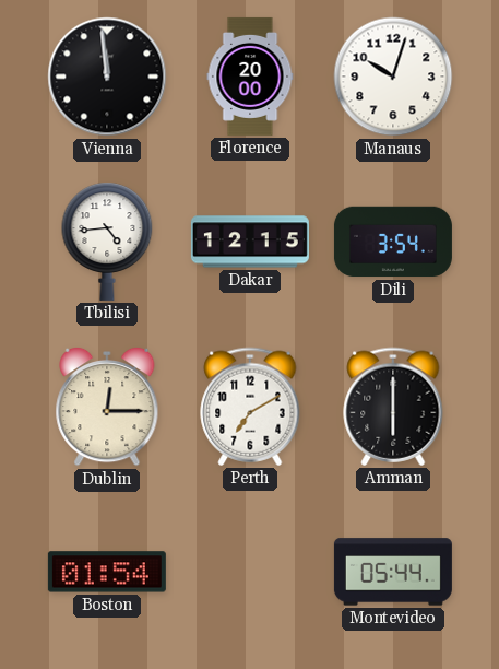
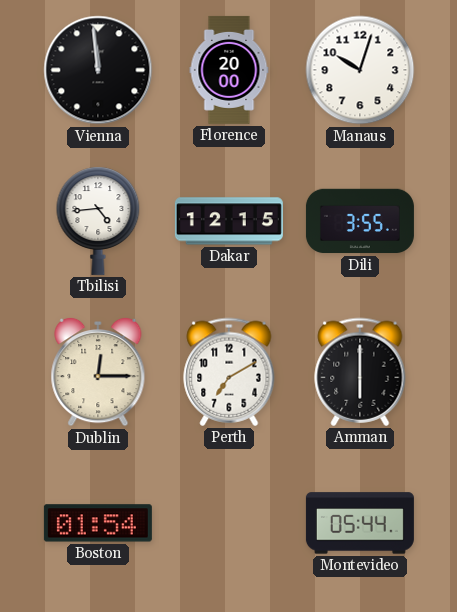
Dili: 3:54 -> 3:55 (360, 221)
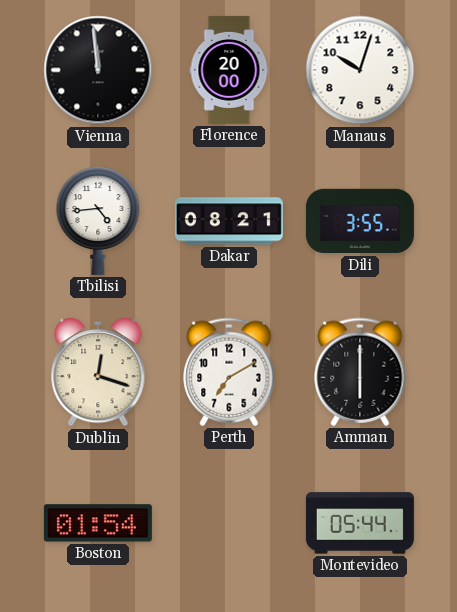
Dakar: 12:15 -> 08:21 (229, 221)
Dublin: 12:15 -> 12:18 (98, 372)
